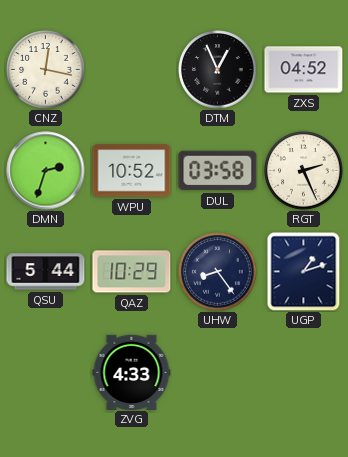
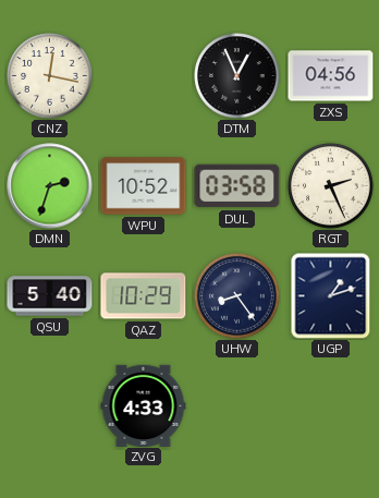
ZXS: 04:52 -> 04:56 (331, 76)
QSU: 5:44 -> 5:40 (50, 296)
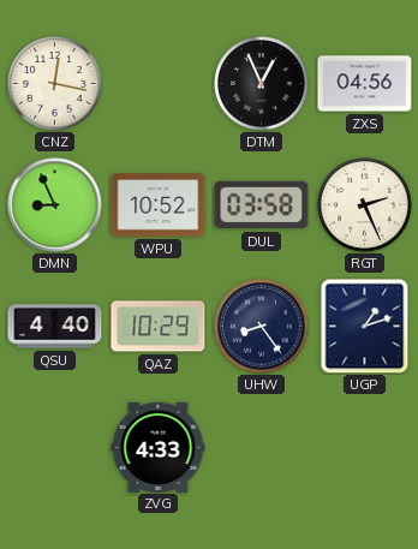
DMN: 2:33 -> 8:56 (55, 205)
QSU: 5:40 -> 4:40 (55, 327)
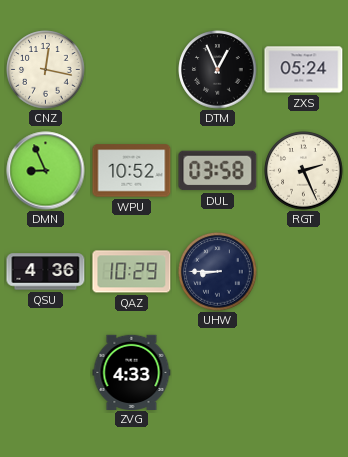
ZXS: 04:56 -> 05:24 (304, 70)
QSU: 4:40 -> 4:36 (46, 272)
UHW: 8:24 -> 8:45 (218, 272)
UGP: 1:12 -> none (365, 327)
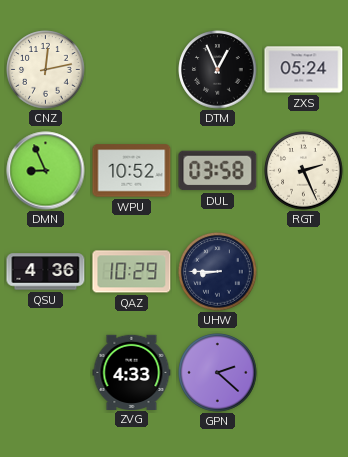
CNZ: 12:17 -> 12:13 (46, 70)
GPN: none -> 2:22 (218, 373)
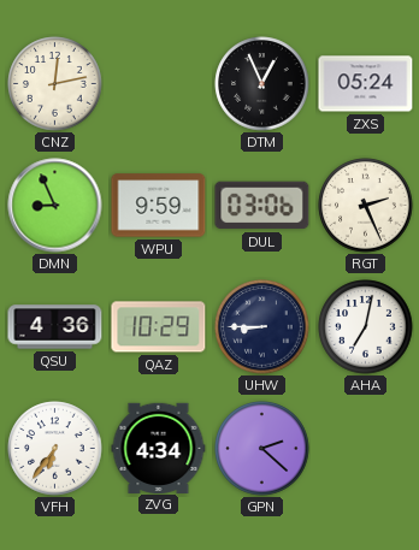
WPU: 10:52 -> 9:59 (159, 206)
DUL: 03:58 -> 03:06 (262, 206)
AHA: none -> 7:02 (366, 327)
VFH: none -> 6:36 (55, 449)
ZVG: 4:33 -> 4:34 (159, 448)
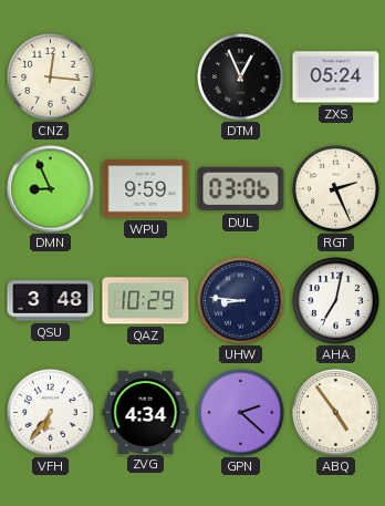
CNZ: 12:13 -> 12:16 (51, 78)
QSU: 4:36 -> 3:48 (51, 301)
UHW: 8:45 -> 8:46 (241, 301)
ABQ: none -> 4:54 (336, 413)
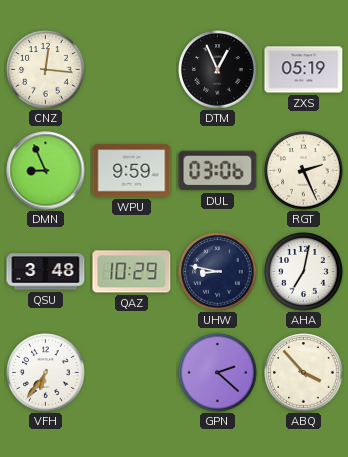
ZXS: 05:24 -> 05:19 (304, 70)
UHW: 8:46 -> 8:47 (218, 272)
ZVG: 4:34 -> none (146, 412)
ABQ: 4:54 -> 3:53 (304, 373)
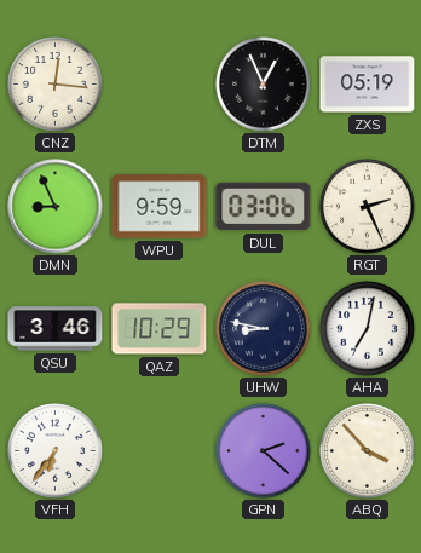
QSU: 3:48 -> 3:46 (56, 329)
